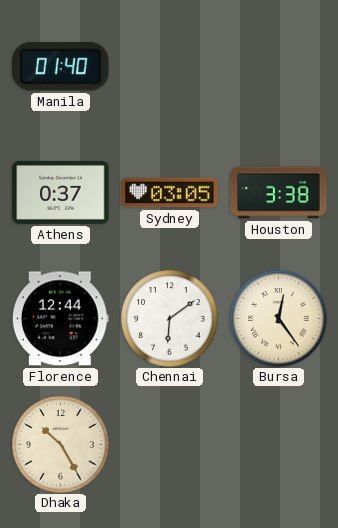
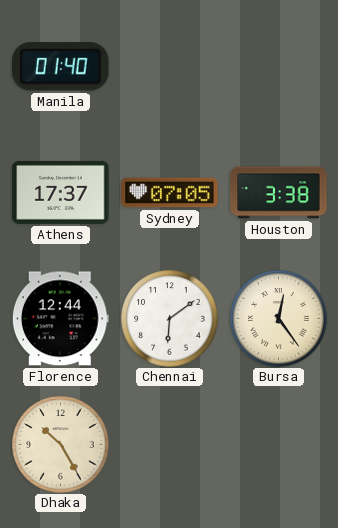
Athens: 0:37 -> 17:37 (61, 192)
Sydney: 03:05 -> 07:05 (170, 193)
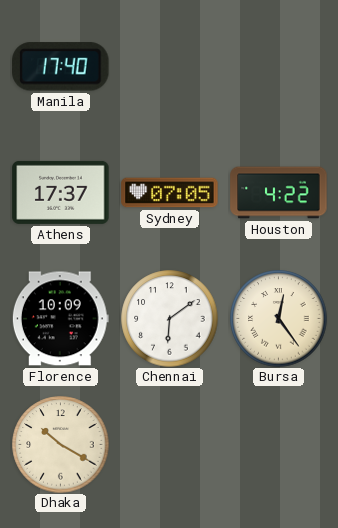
Manila: 01:40 -> 17:40 (61, 67)
Houston: 3:38 -> 4:22 (279, 193)
Florence: 12:44 -> 10:09 (60, 319)
Dhaka: 10:25 -> 10:20 (61, 445)
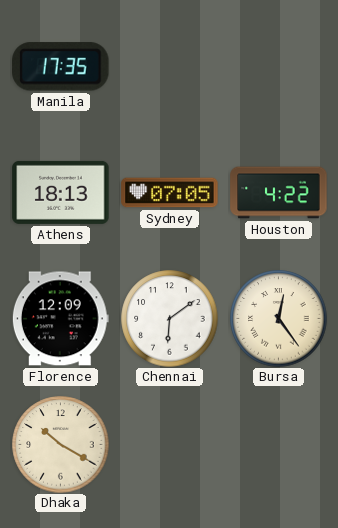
Manila: 17:40 -> 17:35 (61, 67)
Athens: 17:37 -> 18:13 (61, 192)
Florence: 10:09 -> 12:09 (60, 319)
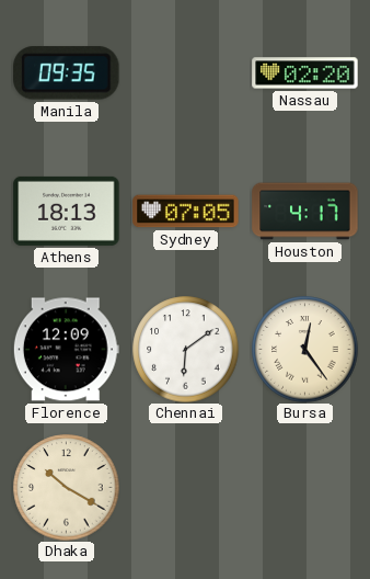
Manila: 17:35 -> 09:35 (67, 73)
Nassau: none -> 02:20 (305, 73)
Houston: 4:22 -> 4:17 (305, 212)
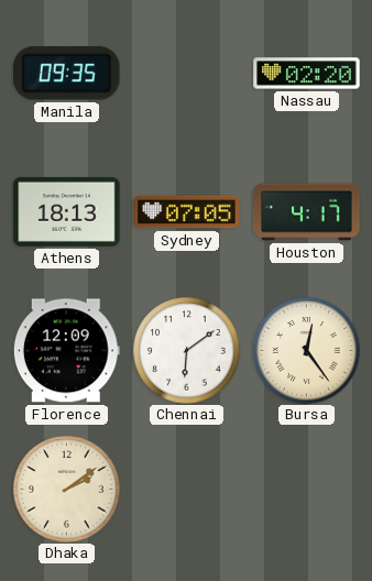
Dhaka: 10:20 -> 2:09 (67, 490)
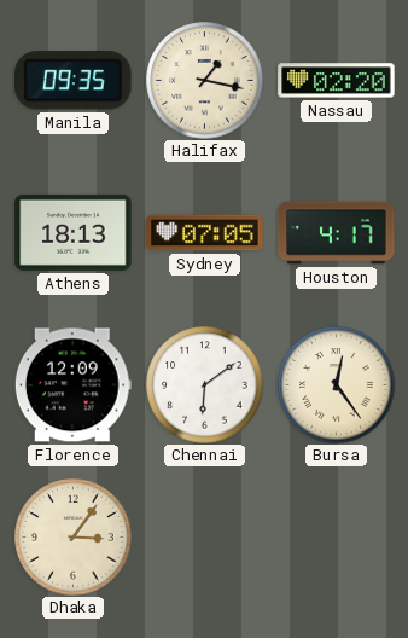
Halifax: none -> 1:17 (205, 81)
Dhaka: 2:09 -> 3:06 (74, 538)
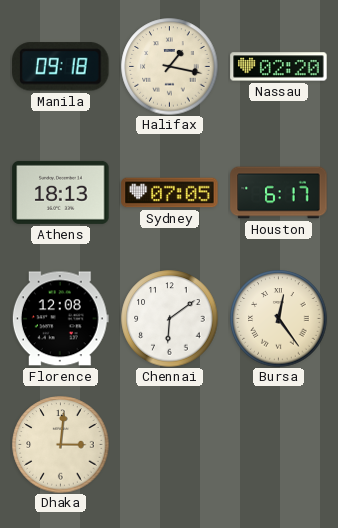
Manila: 09:35 -> 09:18 (61, 67)
Houston: 4:17 -> 6:17 (279, 193)
Florence: 12:09 -> 12:08 (60, 319)
Dhaka: 3:06 -> 3:01 (61, 445)
